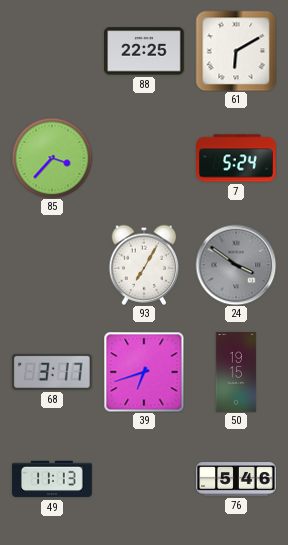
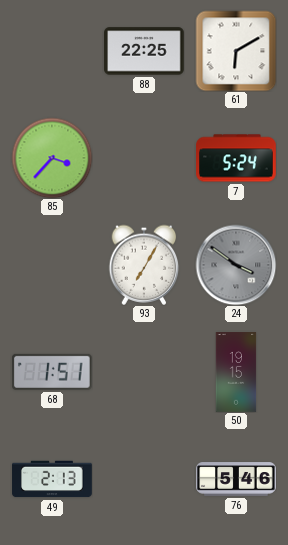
68: 3:17 -> 1:51 (52, 372)
39: 6:42 -> none (144, 372)
49: 11:13 -> 2:13 (52, 479)
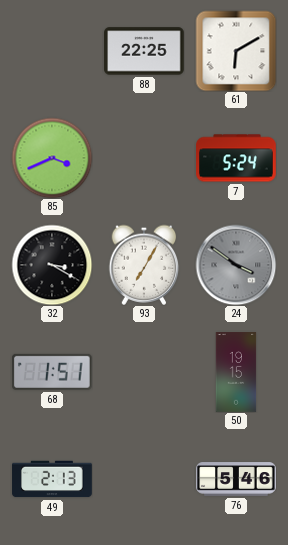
85: 3:37 -> 3:41 (52, 158)
32: none -> 3:20 (52, 265)
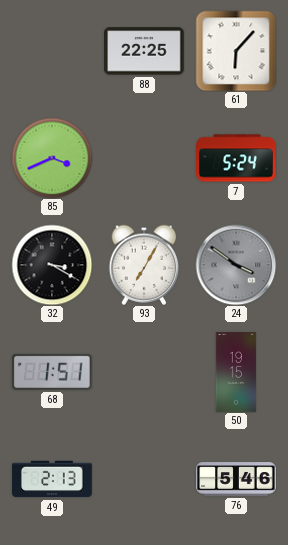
61: 6:10 -> 6:07 (236, 51)
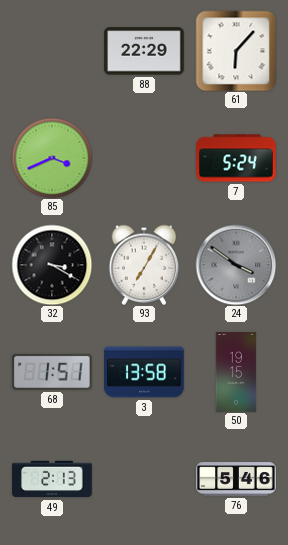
88: 22:25 -> 22:29 (144, 51)
3: none -> 13:58 (144, 372)
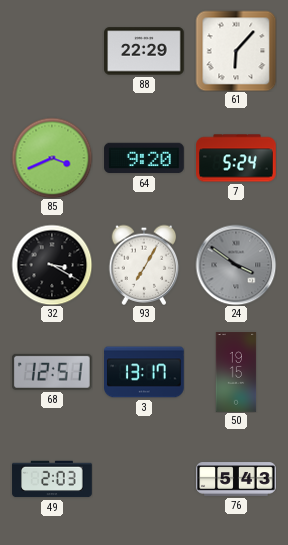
64: none -> 9:20 (144, 158)
68: 1:51 -> 12:51 (52, 372)
3: 13:58 -> 13:17 (144, 372)
49: 2:13 -> 2:03 (52, 479)
76: 5:46 -> 5:43 (236, 479)
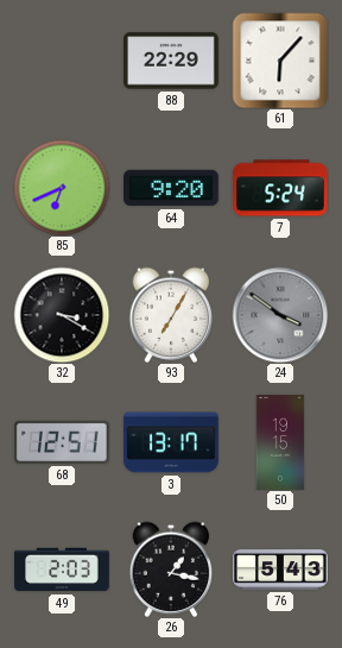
85: 3:41 -> 6:41 (62, 188)
26: none -> 1:17 (171, 570)
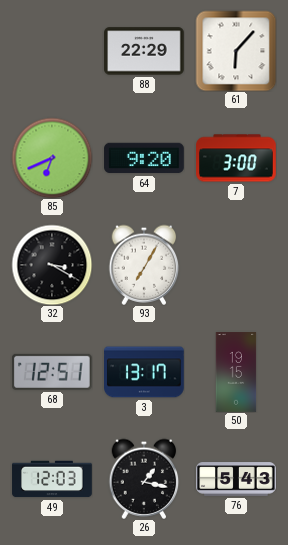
7: 5:24 -> 3:00 (236, 158)
24: 3:51 -> none (280, 315)
49: 2:03 -> 12:03 (52, 479)
